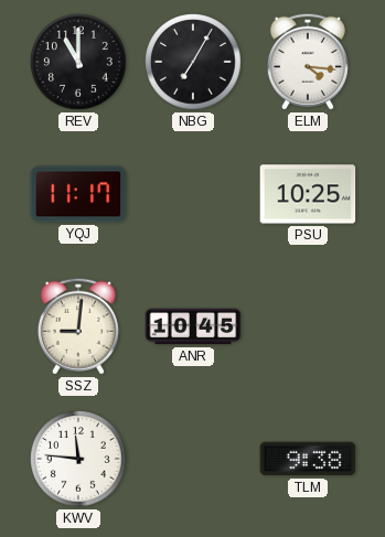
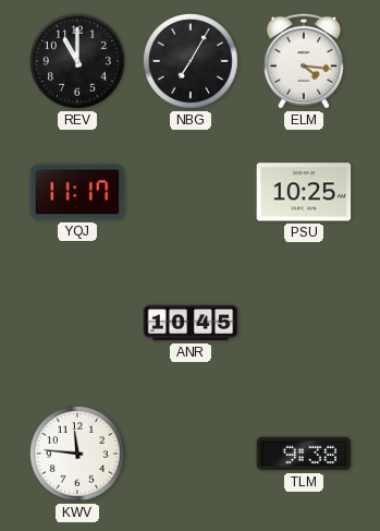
SSZ: 9:01 -> none (78, 326)
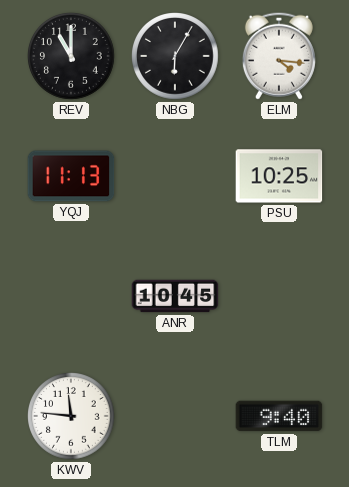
NBG: 7:05 -> 6:05 (176, 57)
YQJ: 11:17 -> 11:13 (71, 176)
TLM: 9:38 -> 9:40 (279, 416)
